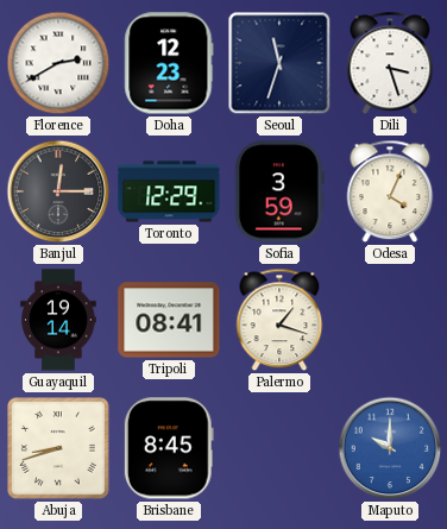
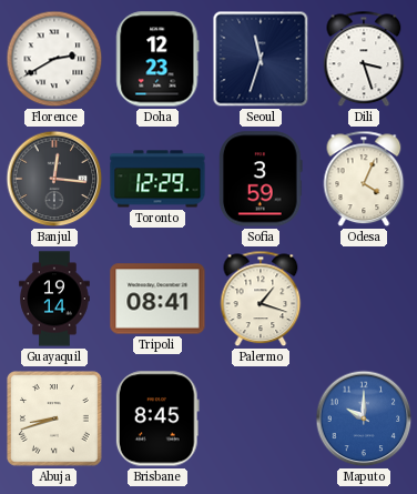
Banjul: 12:15 -> 12:16 (54, 179)
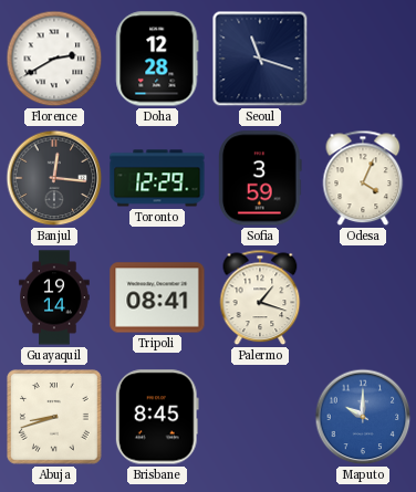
Doha: 12:23 -> 12:28 (157, 59)
Seoul: 11:33 -> 11:18 (260, 59)
Dili: 3:27 -> none (364, 59)
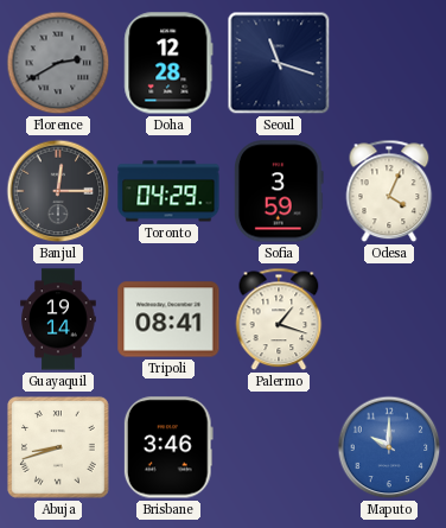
Florence dial: white -> grey (58, 63)
Banjul: 12:16 -> 12:15 (58, 191)
Toronto: 12:29 -> 04:29 (168, 191)
Brisbane: 8:45 -> 3:46 (168, 447)
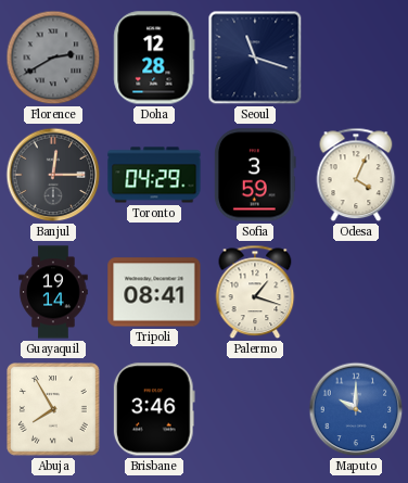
Abuja: 8:42 -> 7:55 (54, 410)
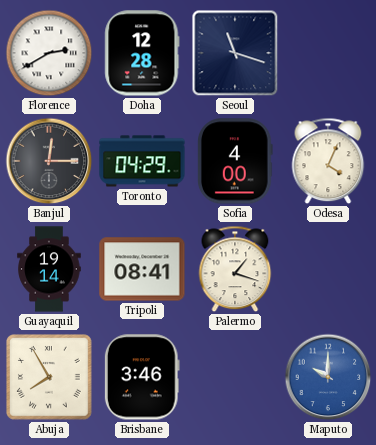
Florence dial: grey -> white (49, 53)
Sofia: 3:59 -> 4:00 (236, 161)
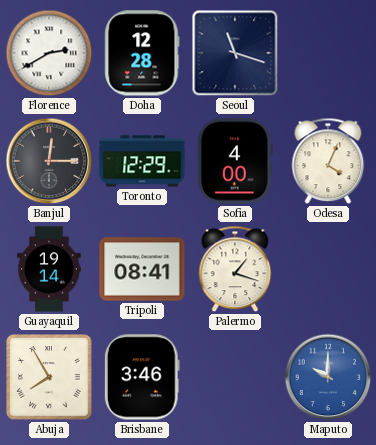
Toronto: 04:29 -> 12:29 (142, 161)
